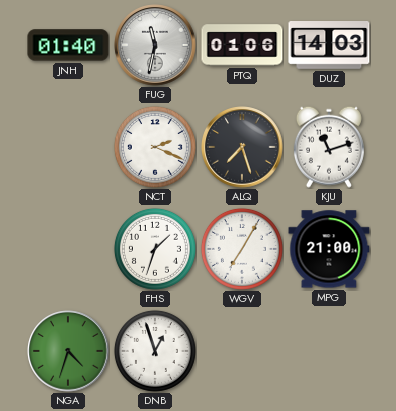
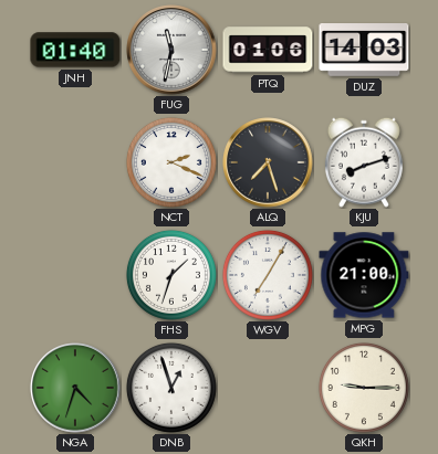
KJU: 11:12 -> 8:12 (364, 162)
QKH: none -> 9:15 (364, 388)
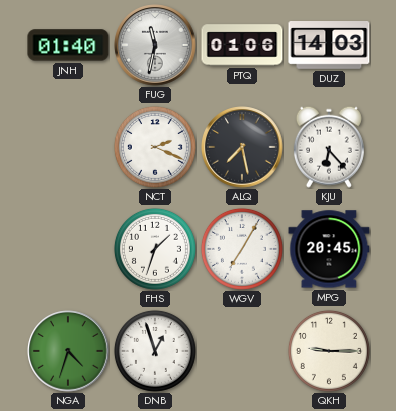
ALQ: 7:27 -> 7:28 (242, 147)
KJU: 8:12 -> 6:23 (329, 147)
MPG: 21:00 -> 20:45 (329, 249)
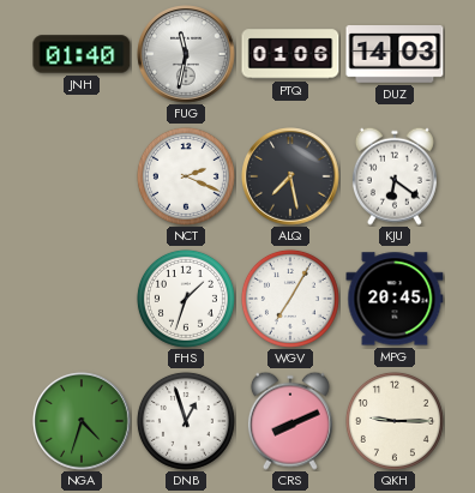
KJU: 6:23 -> 6:21 (395, 176)
CRS: none -> 8:11 (290, 421)
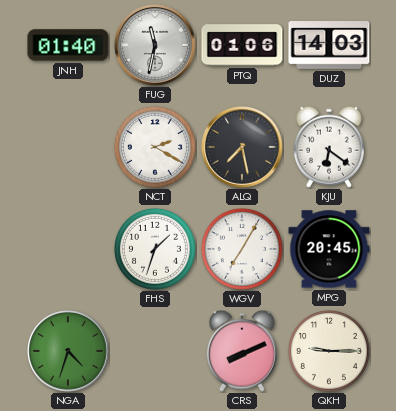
NCT: 2:19 -> 2:20 (155, 147)
DNB: 12:57 -> none (186, 421)
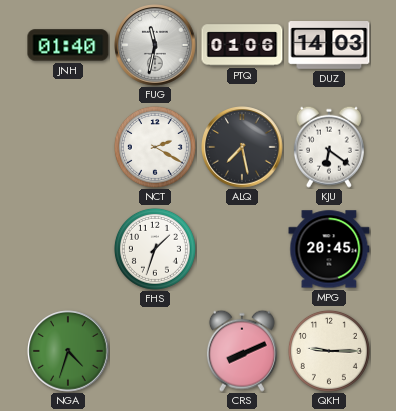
WGV: 7:05 -> none (242, 249)
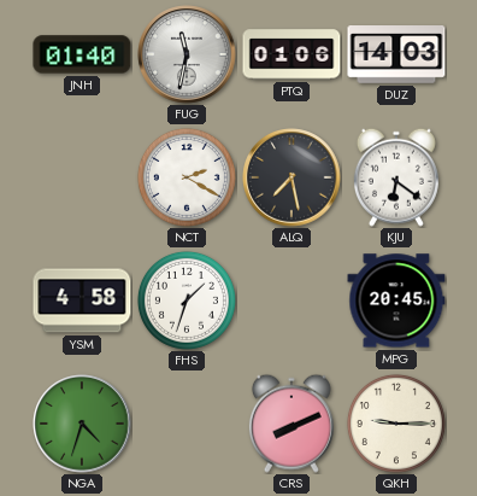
YSM: none -> 4:58 (82, 300)
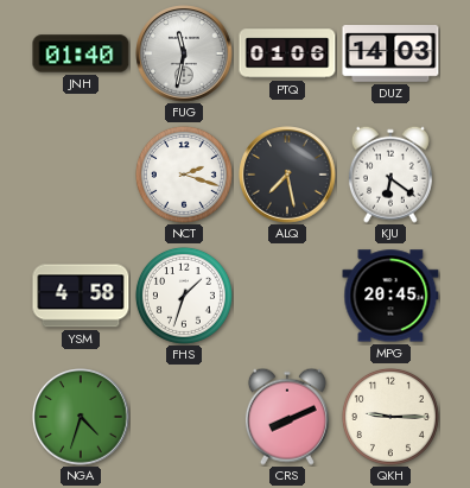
NCT: 2:20 -> 2:18 (184, 175)
